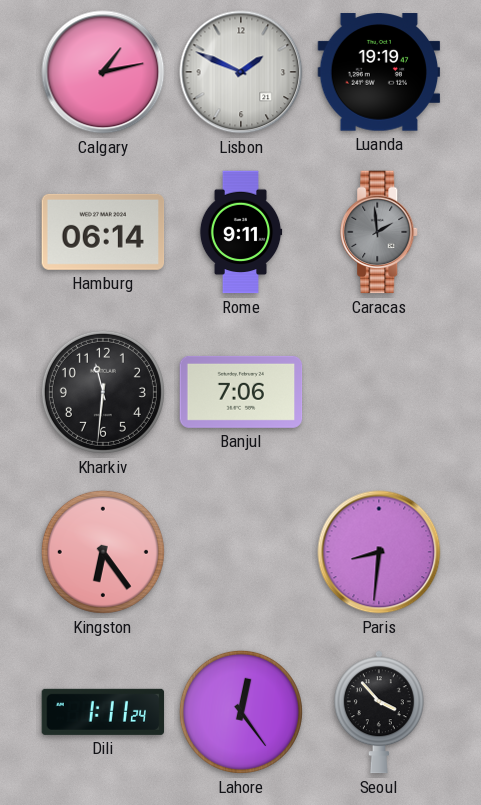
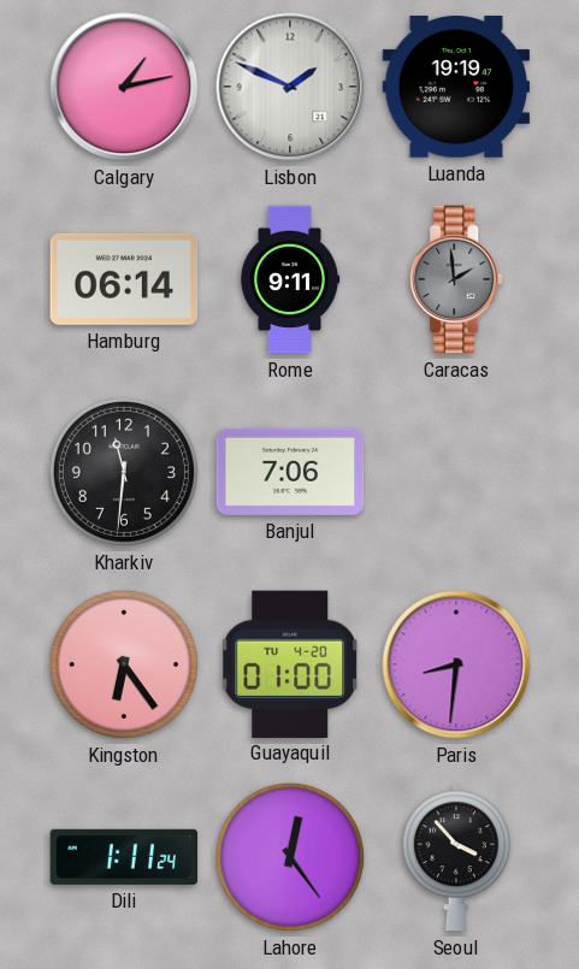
Guayaquil: none -> 01:00 (290, 663)
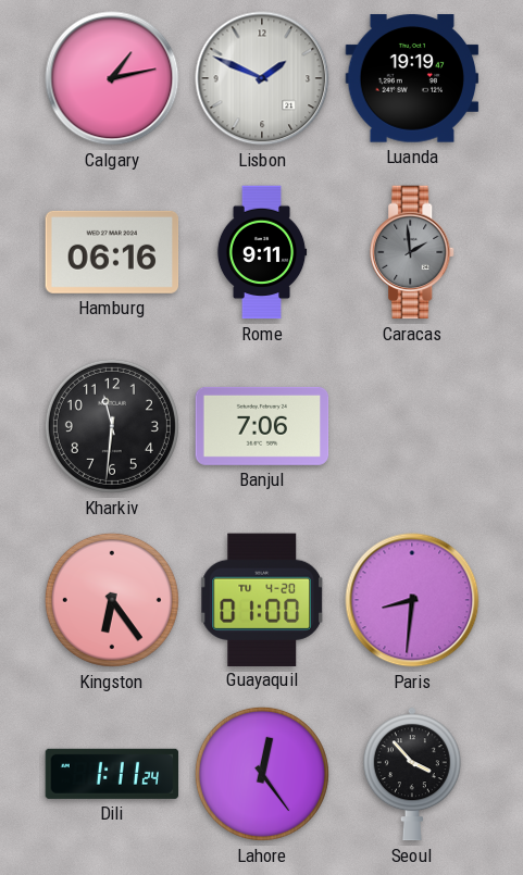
Hamburg: 06:14 -> 06:16 (112, 252)
